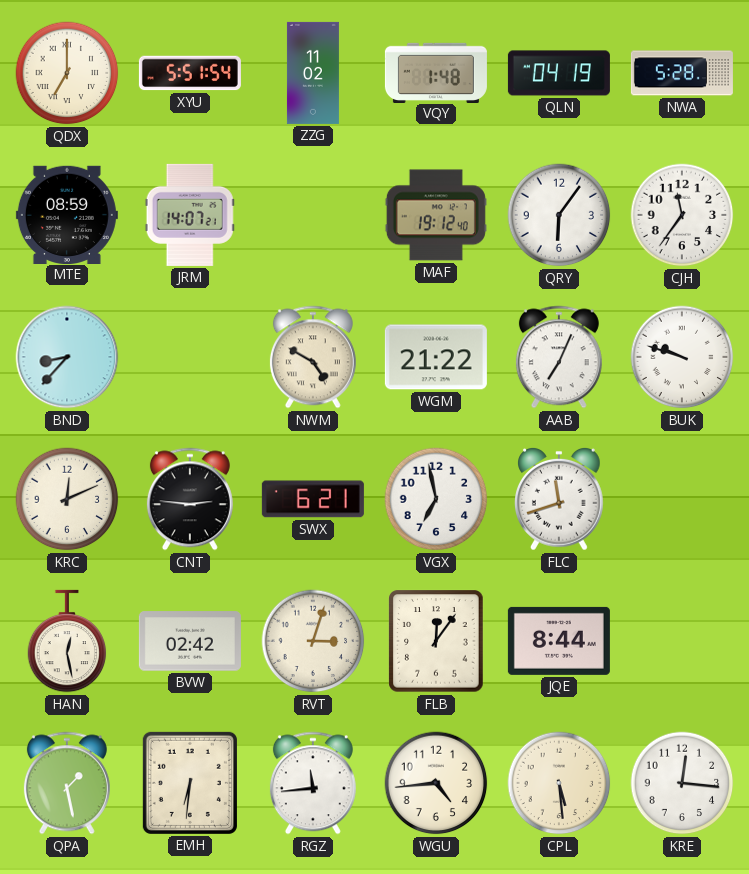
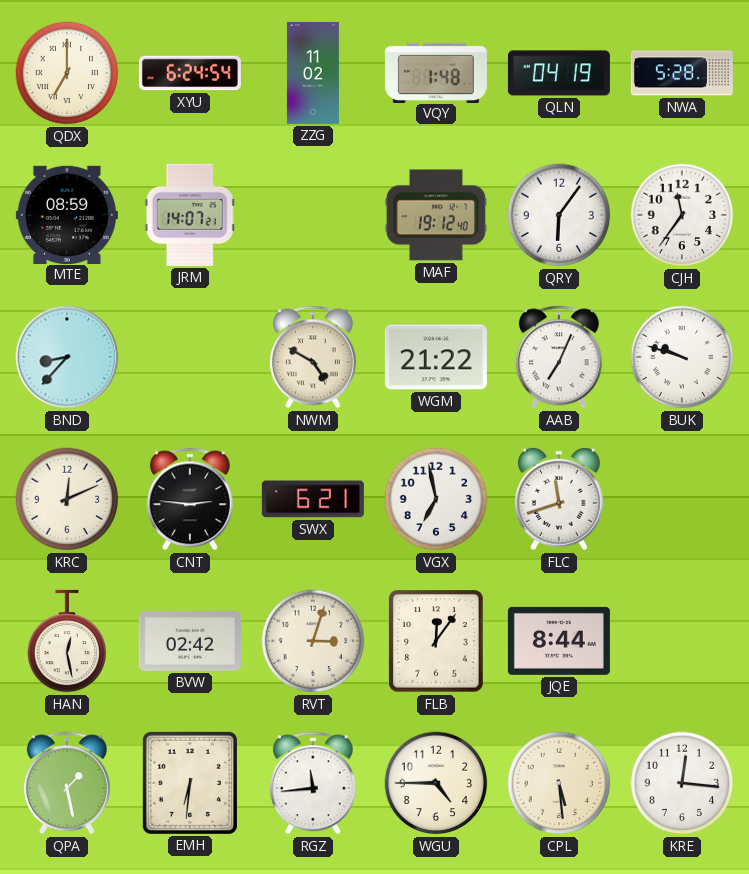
XYU: 5:51 -> 6:24 (190, 73)
WGU: 4:44 -> 4:45 (436, 783)
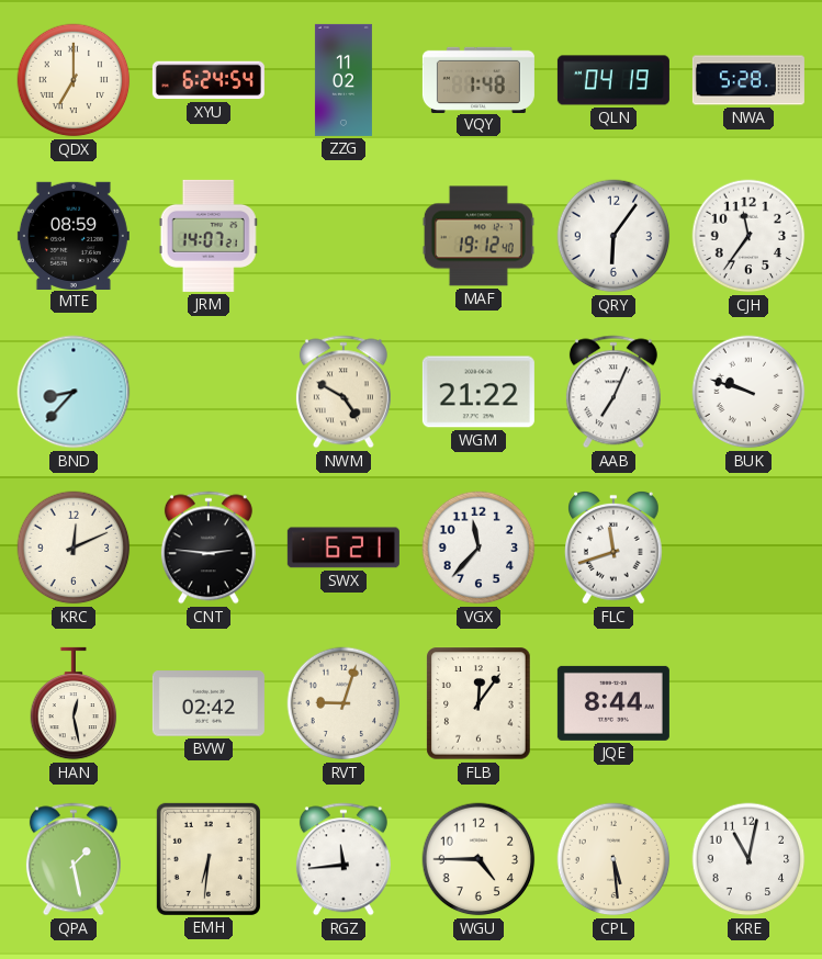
VGX: 6:58 -> 11:37 (478, 548)
RVT: 3:03 -> 9:03 (344, 703)
KRE: 12:16 -> 11:02 (748, 859)
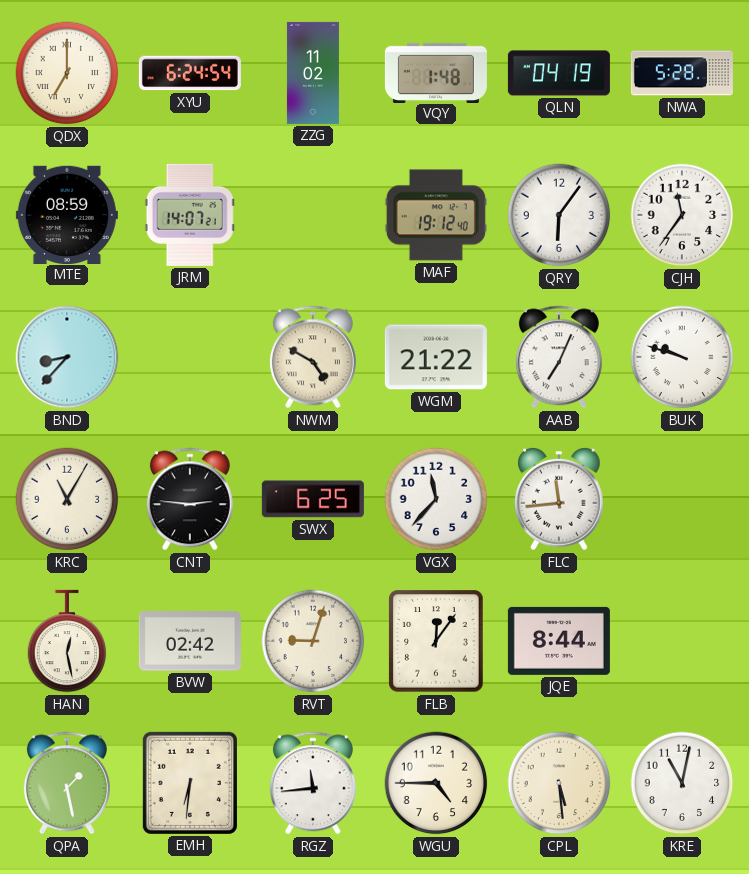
KRC: 12:11 -> 11:05 (67, 499)
SWX: 6:21 -> 6:25 (313, 499)
FLC: 11:42 -> 11:44 (560, 499)
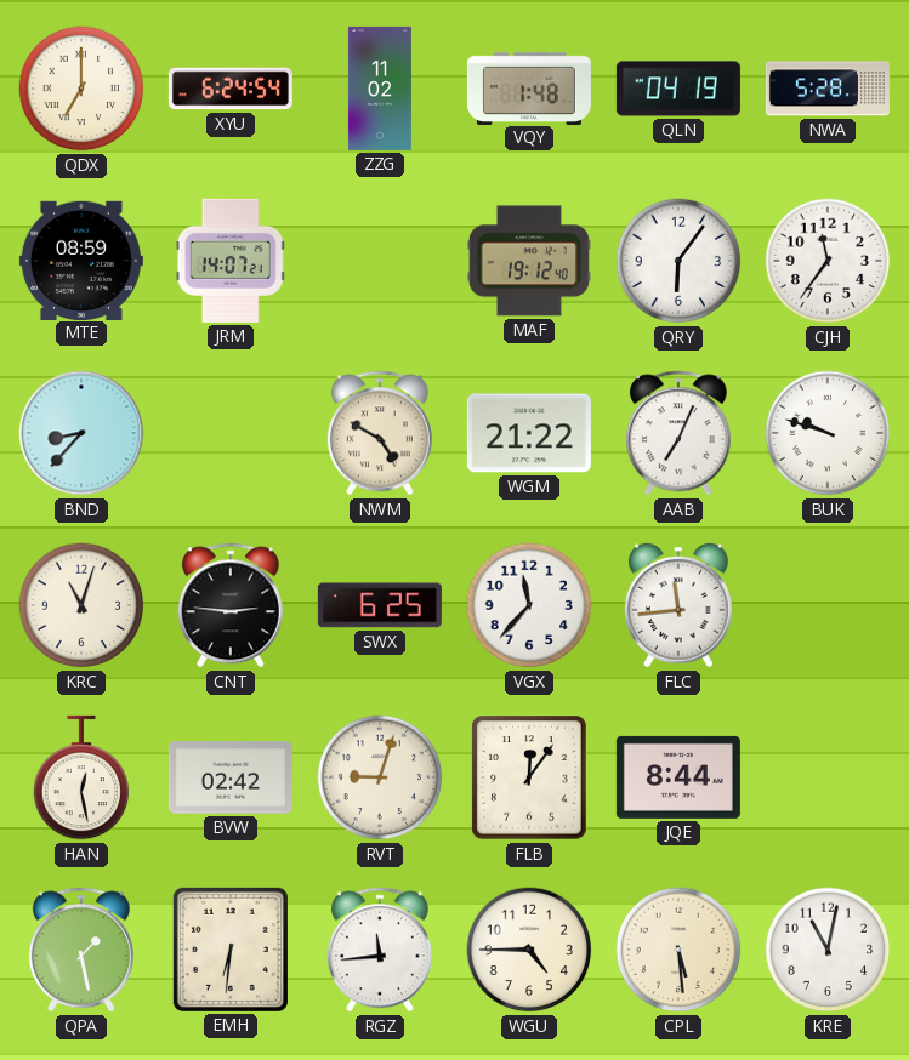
KRC: 11:05 -> 11:03 (81, 605)
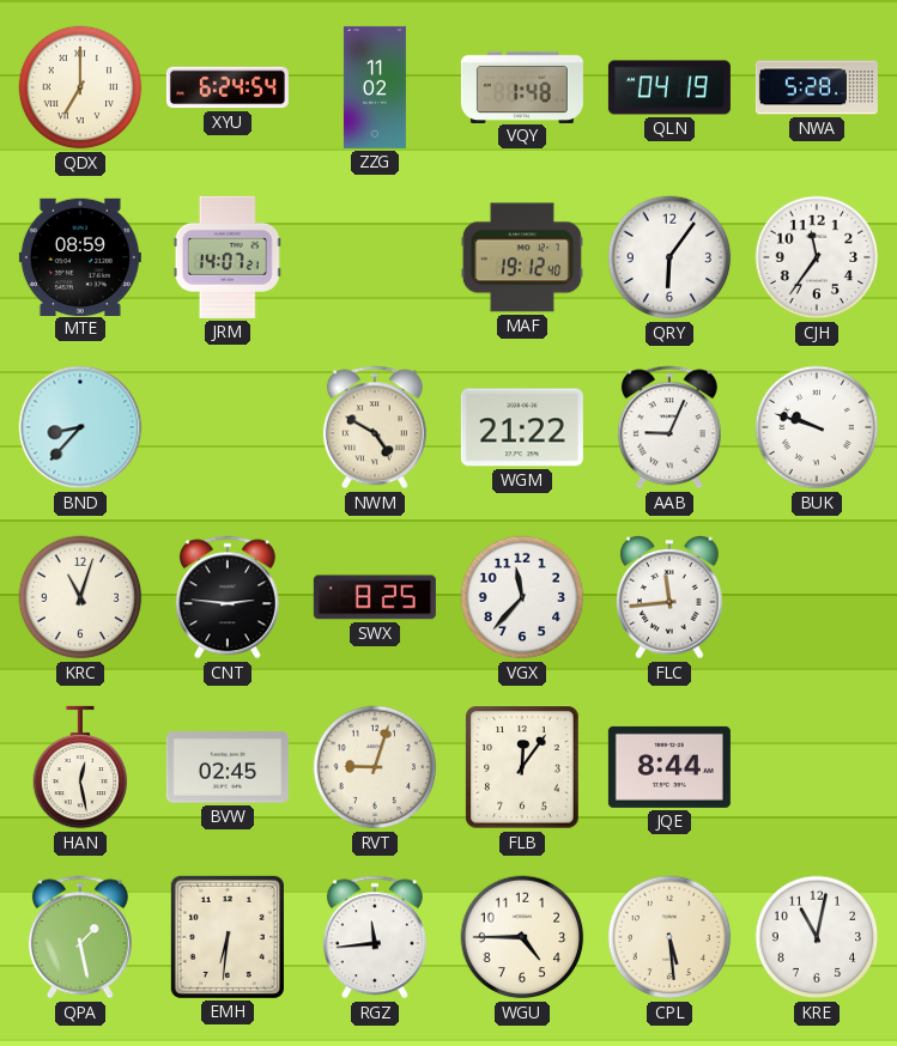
AAB: 7:04 -> 9:04 (669, 427)
SWX: 6:25 -> 8:25 (375, 597)
BVW: 02:42 -> 02:45 (228, 767)
